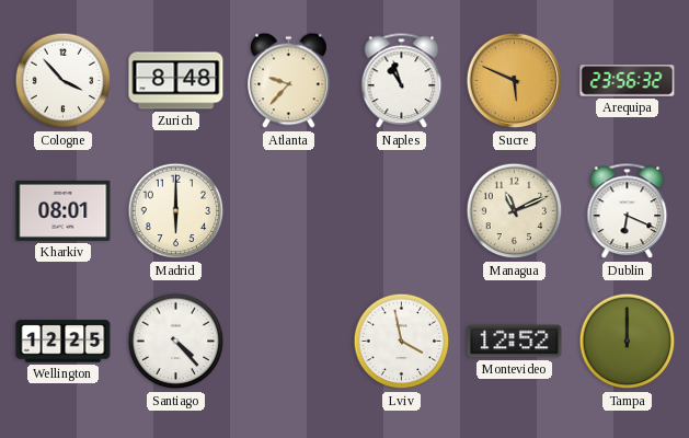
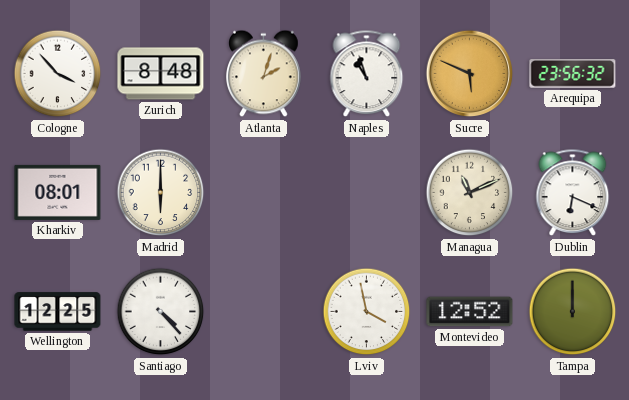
Atlanta: 9:37 -> 2:03 (264, 74)
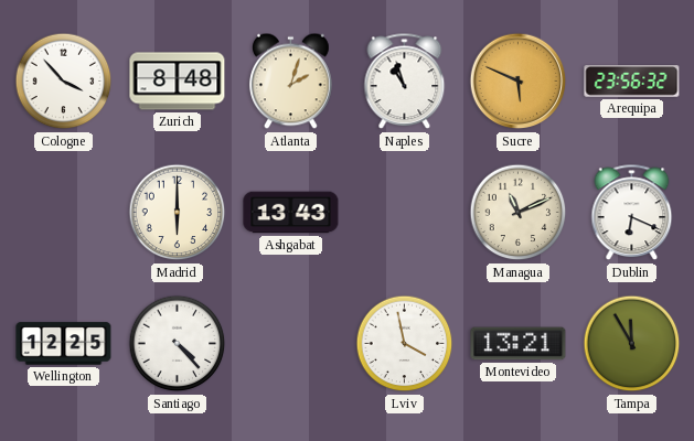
Kharkiv: 08:01 -> none (58, 192)
Ashgabat: none -> 13:43 (291, 213)
Montevideo: 12:52 -> 13:21 (519, 344)
Tampa: 12:00 -> 11:55 (632, 344)
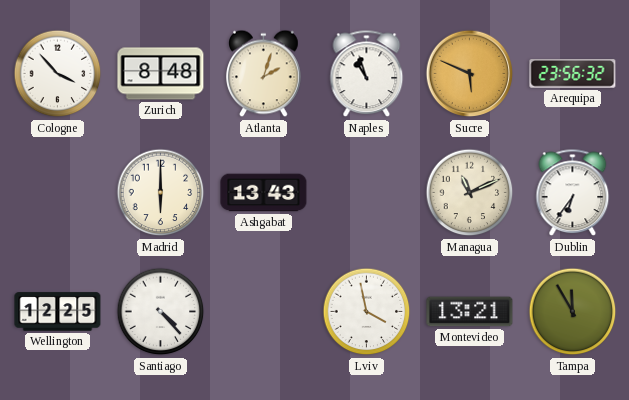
Dublin: 6:19 -> 6:36 (573, 193)
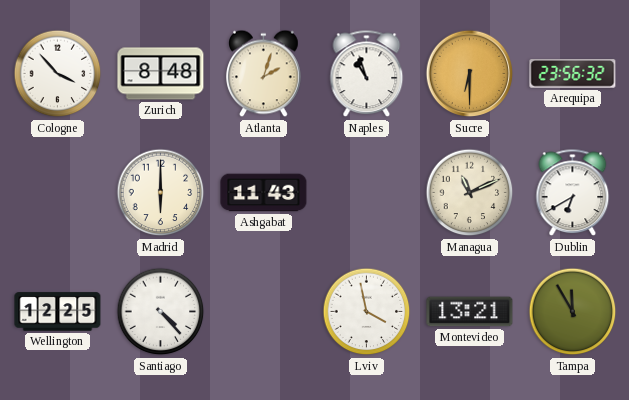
Sucre: 5:49 -> 6:30 (470, 74)
Ashgabat: 13:43 -> 11:43 (264, 193)
Dublin: 6:36 -> 6:40 (573, 193)
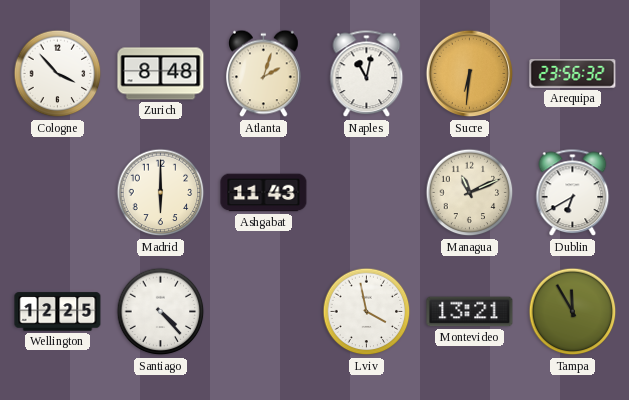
Naples: 10:57 -> 11:02 (367, 74)
Sucre: 6:30 -> 6:31 (470, 74)
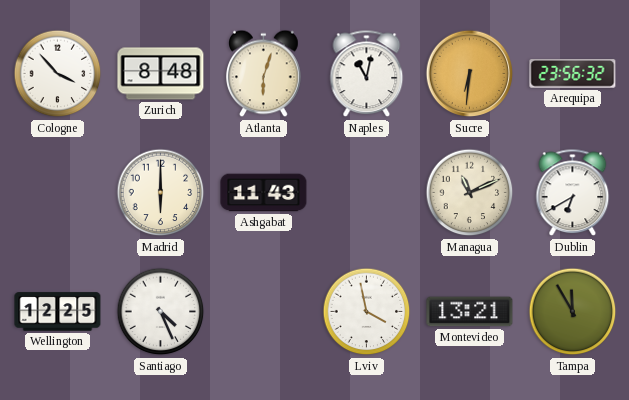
Atlanta: 2:03 -> 6:03 (264, 74)
Santiago: 4:23 -> 4:26 (161, 312)
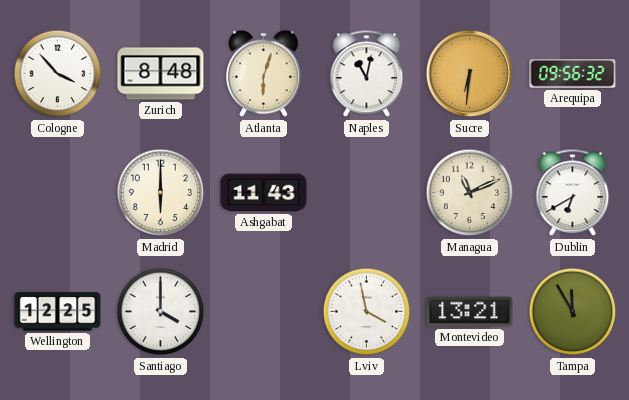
Arequipa: 23:56 -> 09:56 (573, 74)
Santiago: 4:26 -> 4:00 (161, 312)
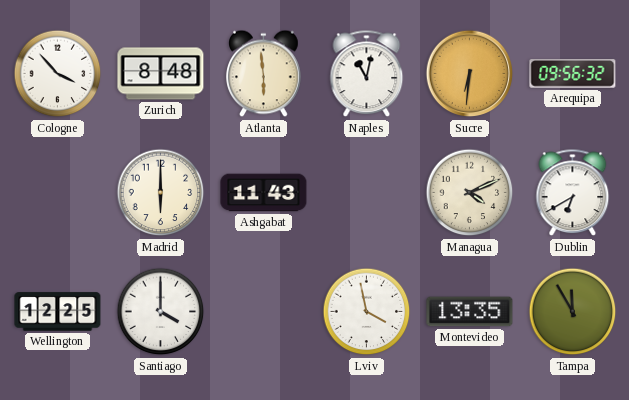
Atlanta: 6:03 -> 5:59 (264, 74)
Managua: 11:11 -> 4:11 (470, 193)
Montevideo: 13:21 -> 13:35 (470, 312)
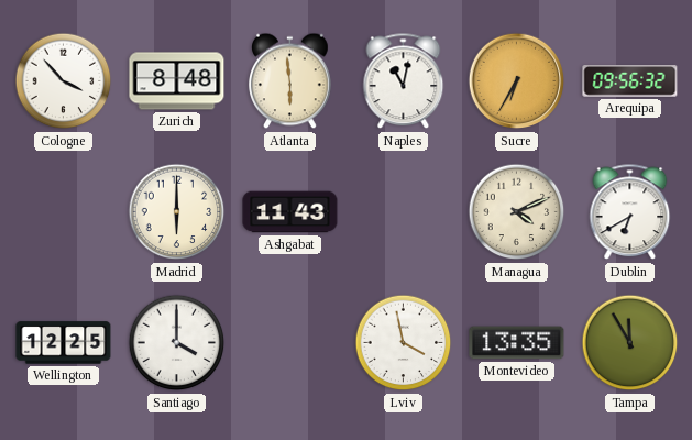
Sucre: 6:31 -> 6:35 (517, 81)
